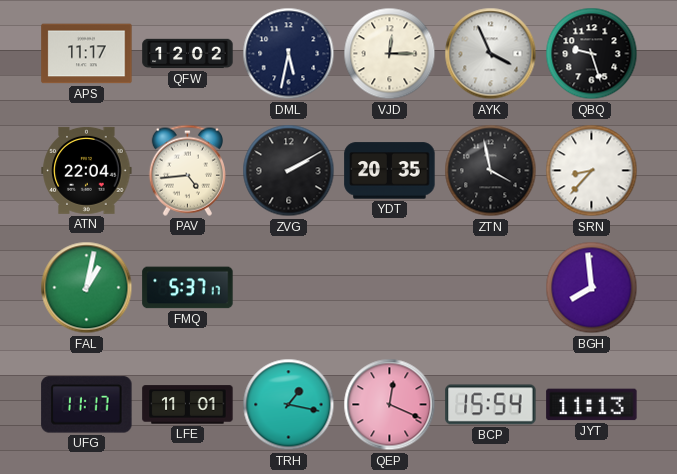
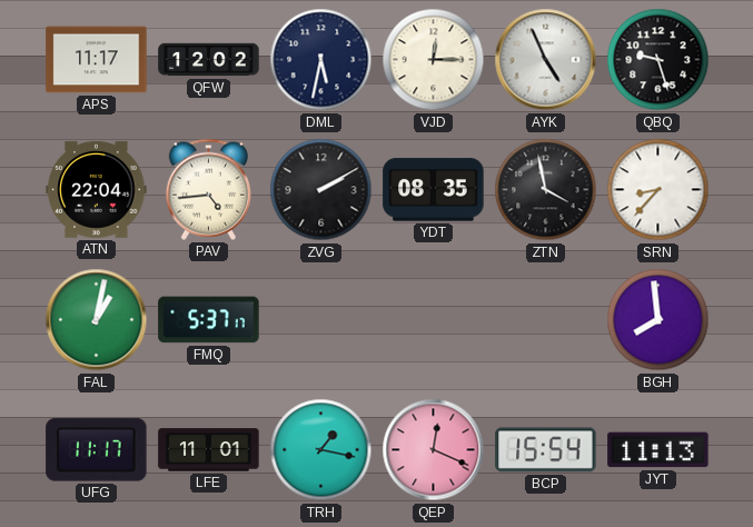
AYK: 3:56 -> 4:56 (546, 60)
YDT: 20:35 -> 08:35 (434, 190)
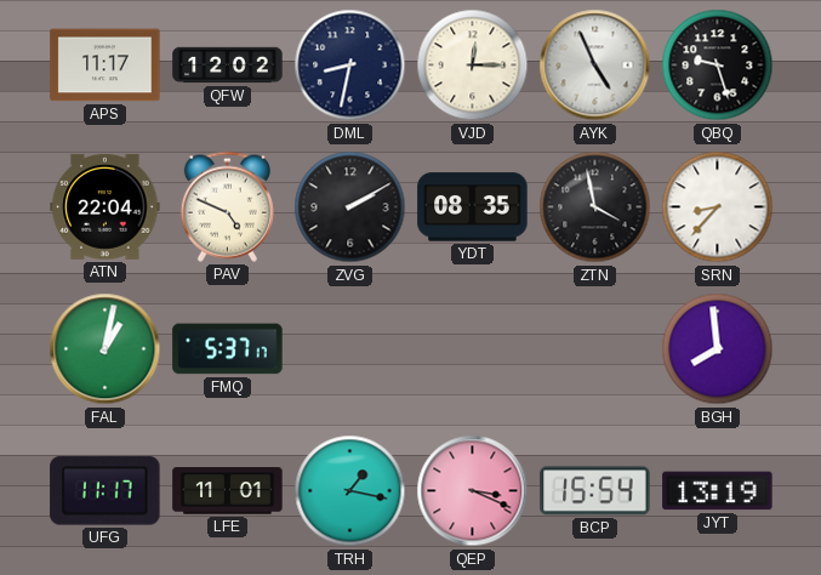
DML: 5:32 -> 8:32 (350, 66)
PAV: 4:44 -> 4:49 (227, 206)
QEP: 12:19 -> 3:19 (473, 491)
JYT: 11:13 -> 13:19 (718, 491)
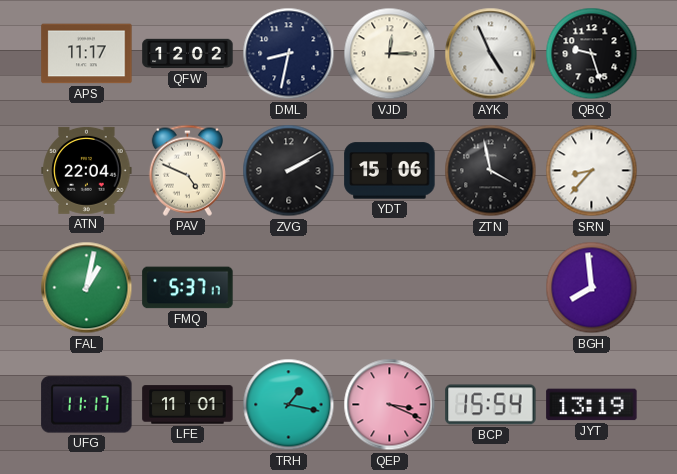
YDT: 08:35 -> 15:06 (390, 171)
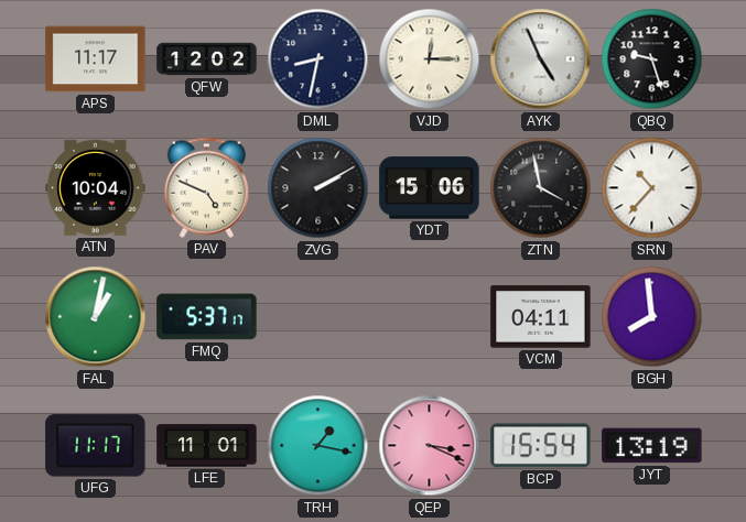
ATN: 22:04 -> 10:04 (96, 187)
SRN: 8:37 -> 10:37 (652, 188)
VCM: none -> 04:11 (541, 317)
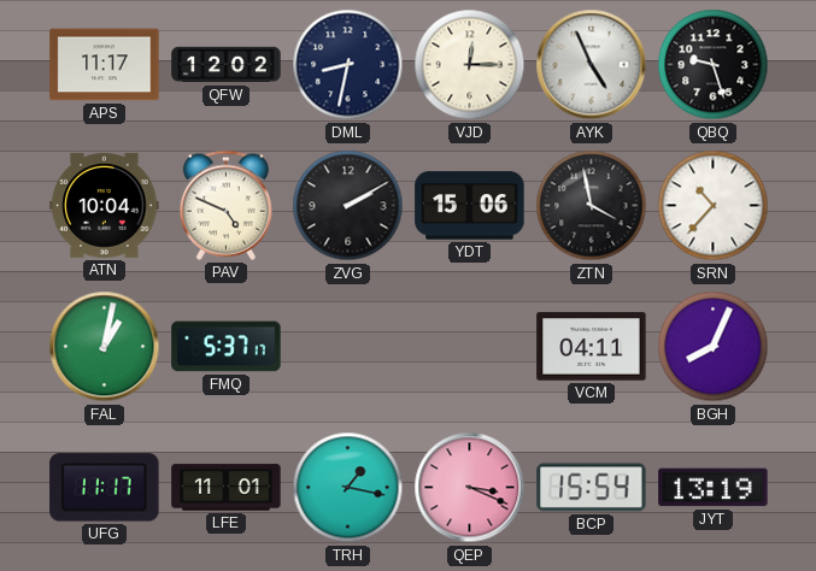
BGH: 7:59 -> 8:04 (714, 347)
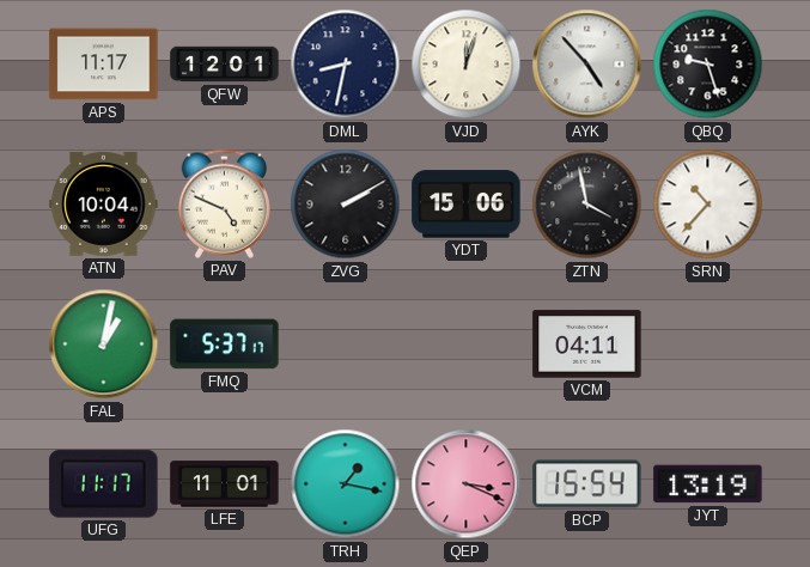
QFW: 12:02 -> 12:01 (225, 65)
VJD: 12:15 -> 12:03 (467, 65)
AYK: 4:56 -> 4:53 (587, 65)
BGH: 8:04 -> none (714, 347)
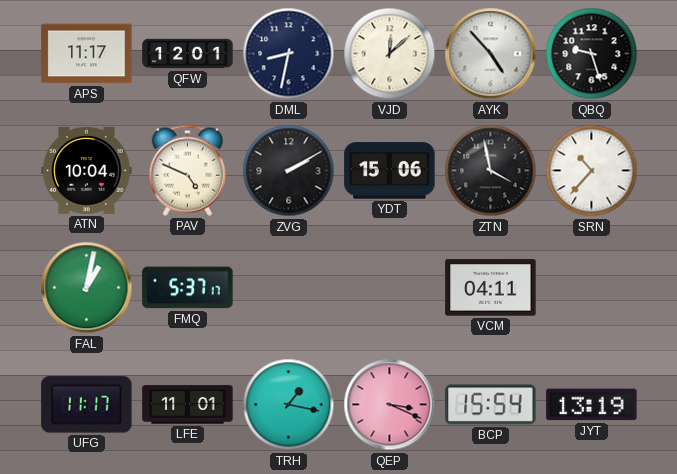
VJD: 12:03 -> 12:08 (390, 54)
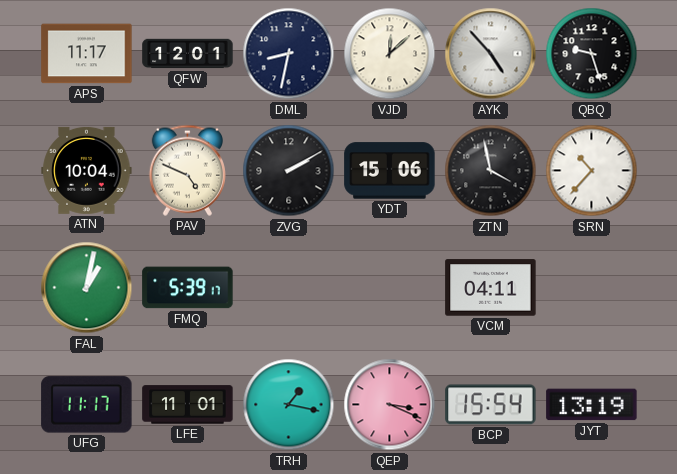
FMQ: 5:37 -> 5:39 (188, 288)
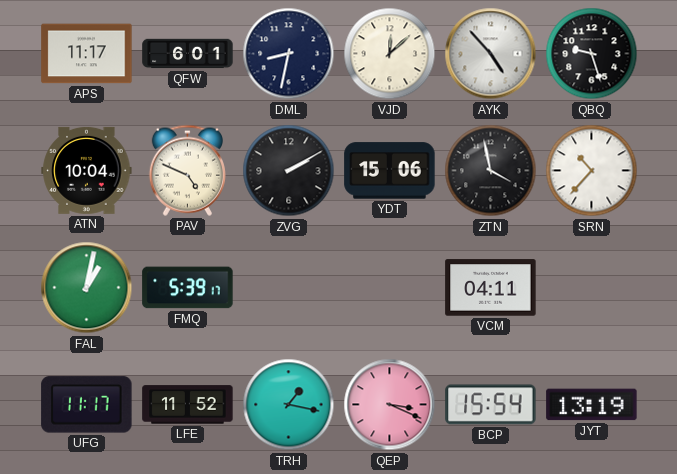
QFW: 12:01 -> 6:01 (188, 54)
LFE: 11:01 -> 11:52 (188, 405)
